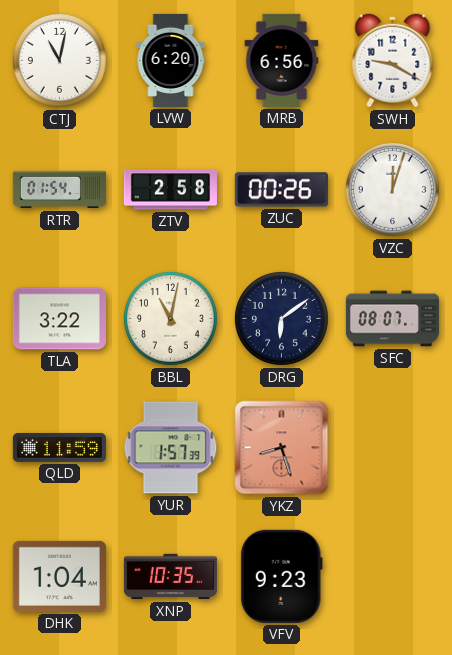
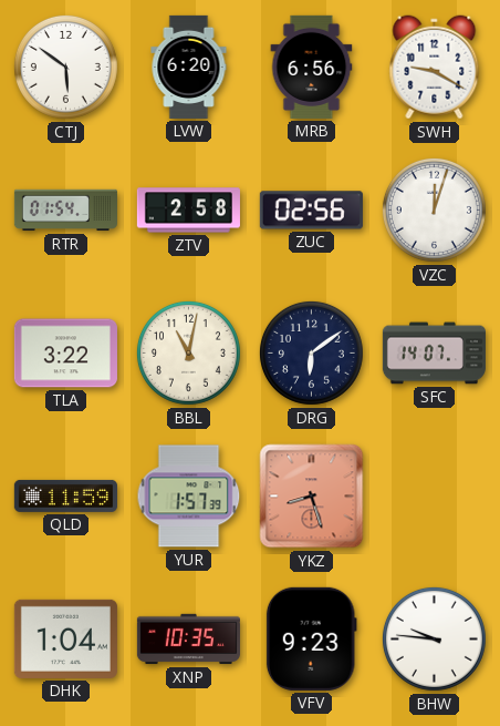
CTJ: 11:02 -> 5:51 (65, 67)
ZUC: 00:26 -> 02:56 (311, 211)
SFC: 08:07 -> 14:07 (434, 354)
BHW: none -> 9:46 (434, 638)
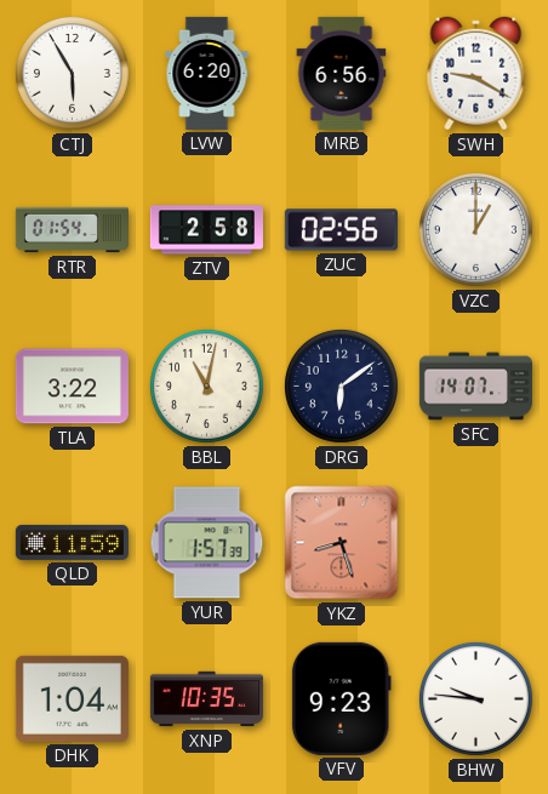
CTJ: 5:51 -> 5:55 (72, 73)
VZC: 12:03 -> 1:00 (475, 229)
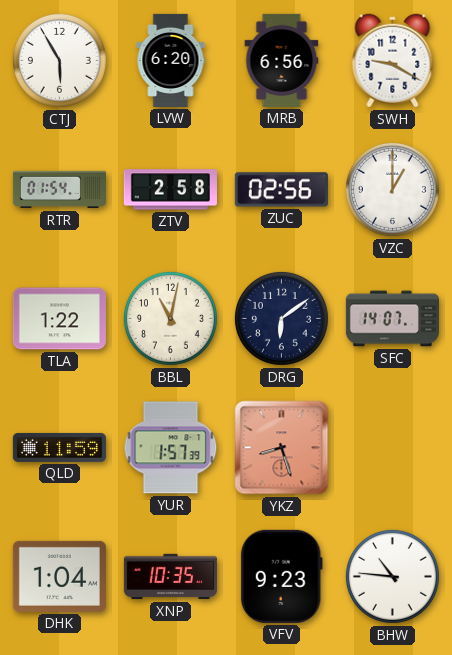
TLA: 3:22 -> 1:22 (59, 319)
BHW: 9:46 -> 10:46 (392, 576)
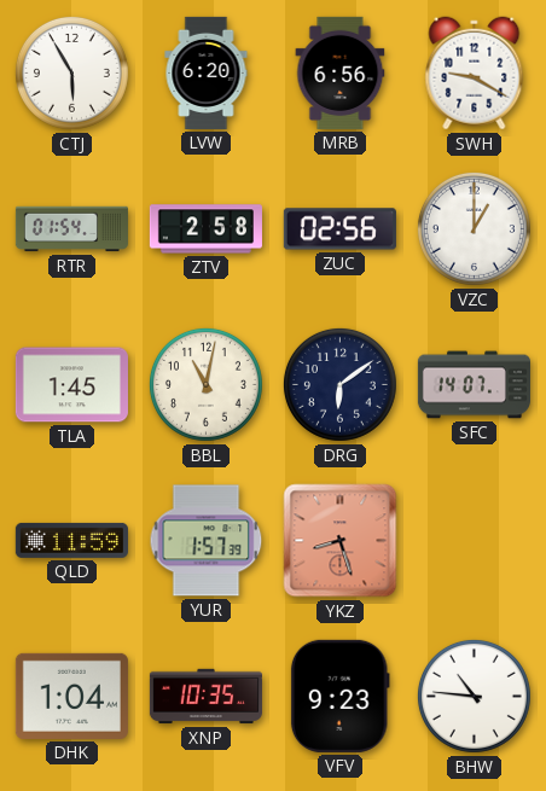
TLA: 1:22 -> 1:45 (71, 385)
